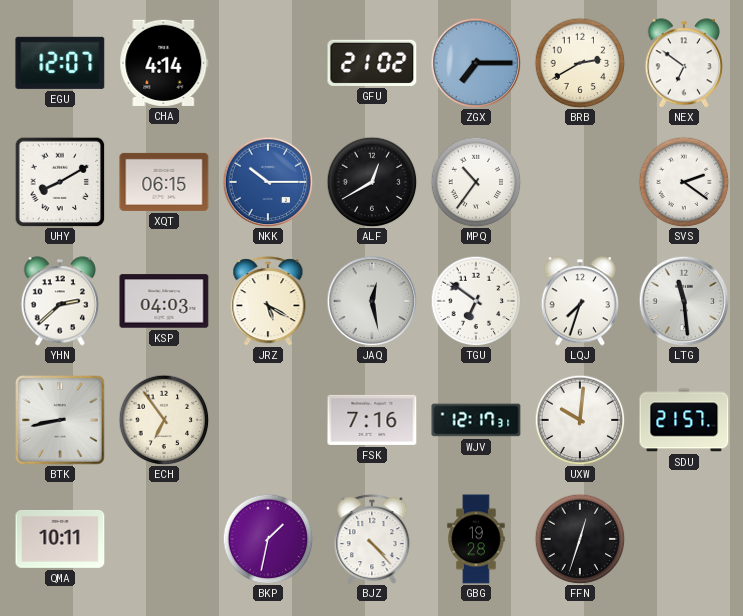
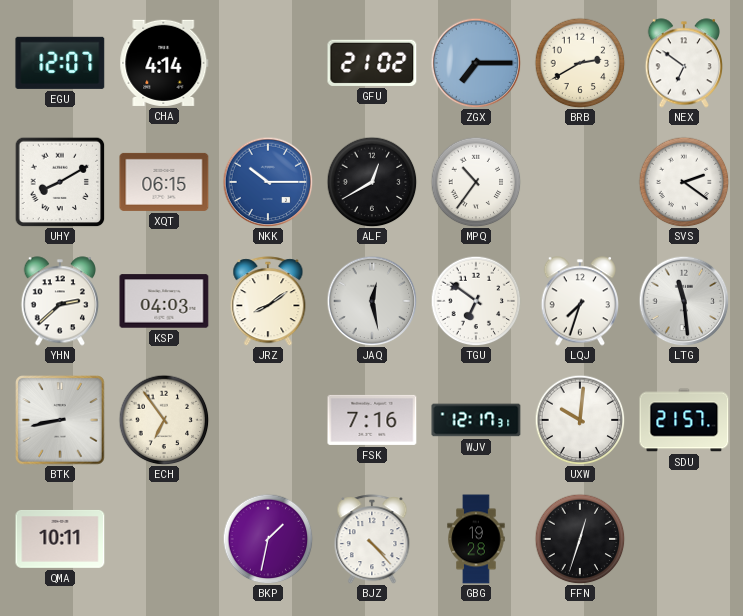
JRZ: 5:20 -> 8:09 (268, 301)
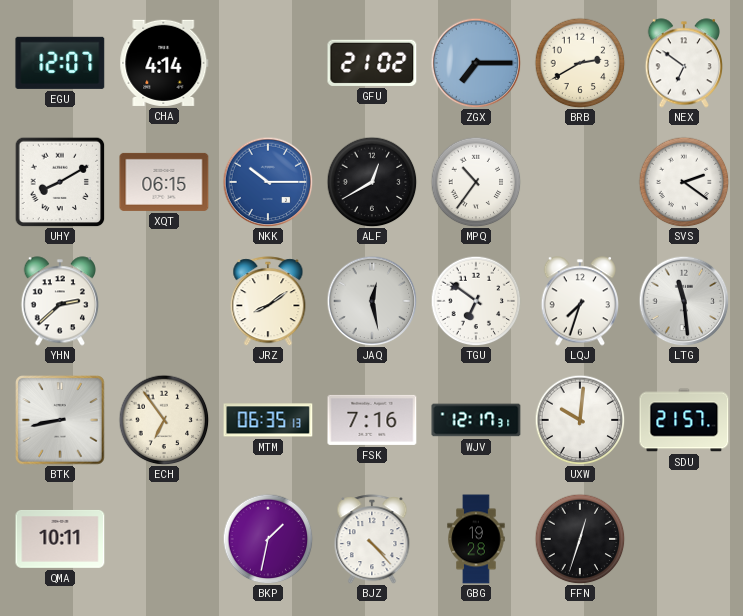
KSP: 04:03 -> none (164, 301)
MTM: none -> 06:35 (268, 420)
